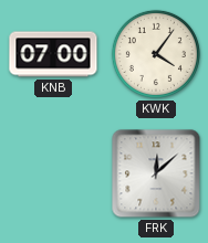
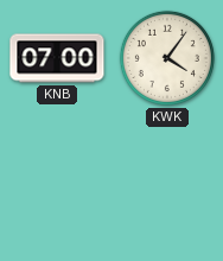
FRK: 12:08 -> none (156, 173)
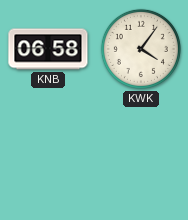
KNB: 07:00 -> 06:58 (48, 49)
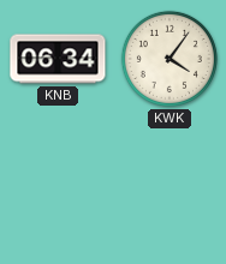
KNB: 06:58 -> 06:34 (58, 59)
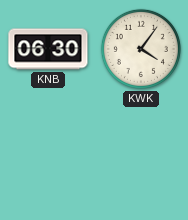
KNB: 06:34 -> 06:30 (48, 49)
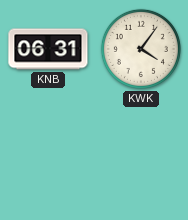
KNB: 06:30 -> 06:31 (48, 49)
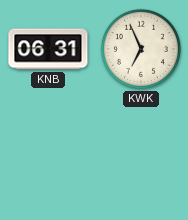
KWK: 4:06 -> 6:56 (141, 49)
